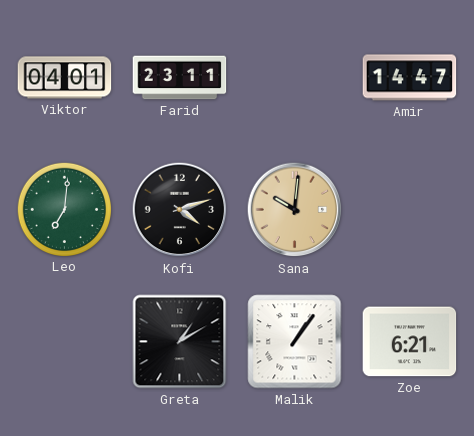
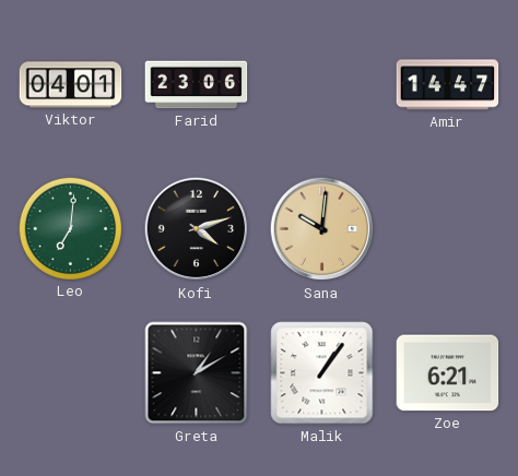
Farid: 23:11 -> 23:06 (197, 85)
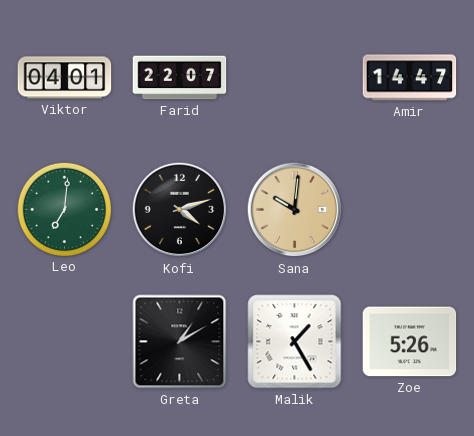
Farid: 23:06 -> 22:07 (180, 78)
Malik: 1:06 -> 1:25 (295, 342)
Zoe: 6:21 -> 5:26 (410, 342)
